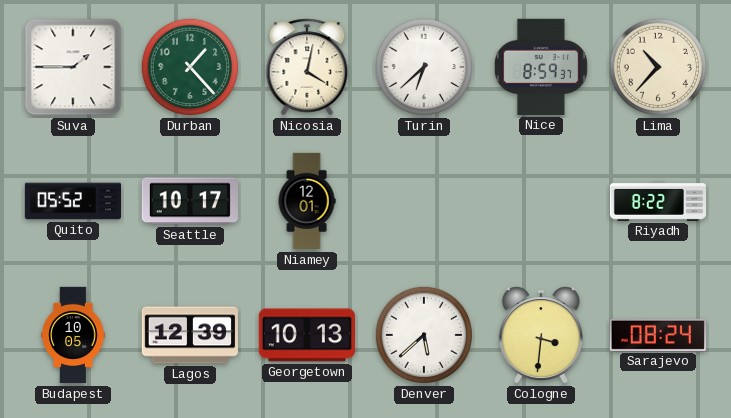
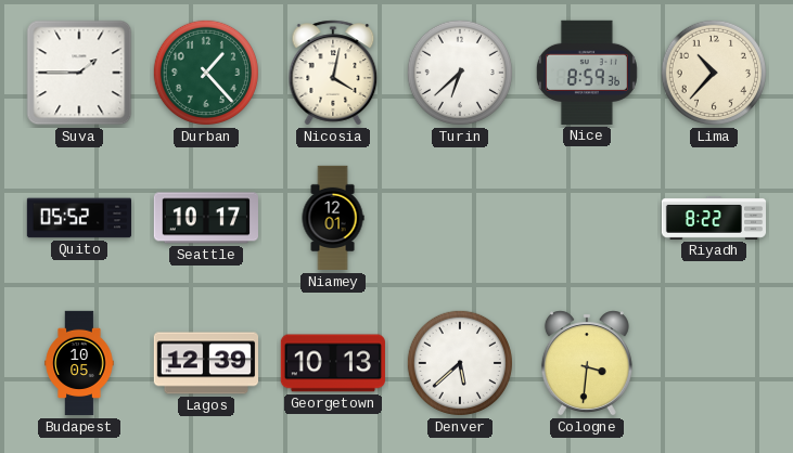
Nice: 8:59:37 -> 8:59:36 (587, 73)
Sarajevo: 08:24 -> none (657, 335)
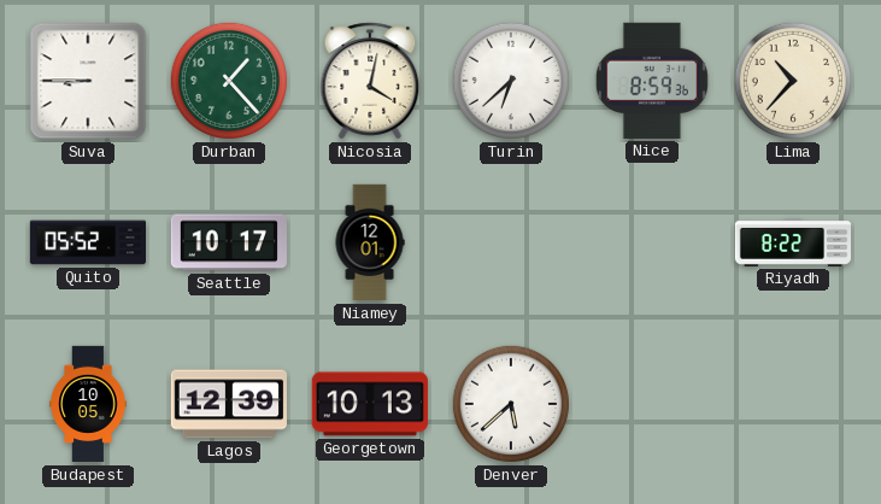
Suva: 1:45 -> 8:45 (88, 81)
Cologne: 3:31 -> none (587, 363)
